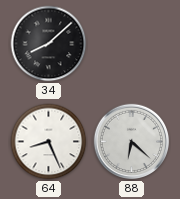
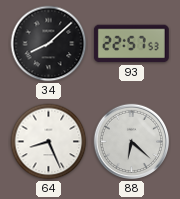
93: none -> 22:57 (131, 44)
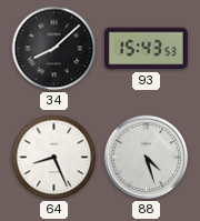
93: 22:57 -> 15:43 (146, 49)
88: 6:22 -> 4:27 (147, 158)
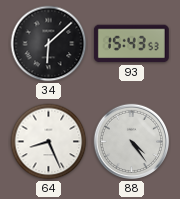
34: 8:08 -> 6:08 (49, 44)
88: 4:27 -> 4:24 (132, 142)
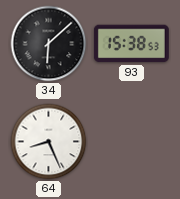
93: 15:43 -> 15:38 (131, 44)
88: 4:24 -> none (132, 142)
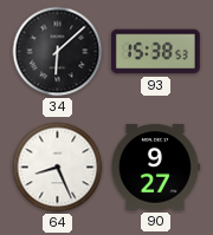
90: none -> 9:27 (156, 168)
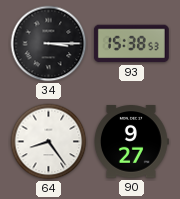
34: 6:08 -> 3:15 (49, 44)
64: 8:26 -> 8:24 (49, 142)
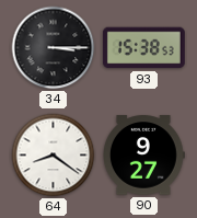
64: 8:24 -> 8:21 (54, 156)
